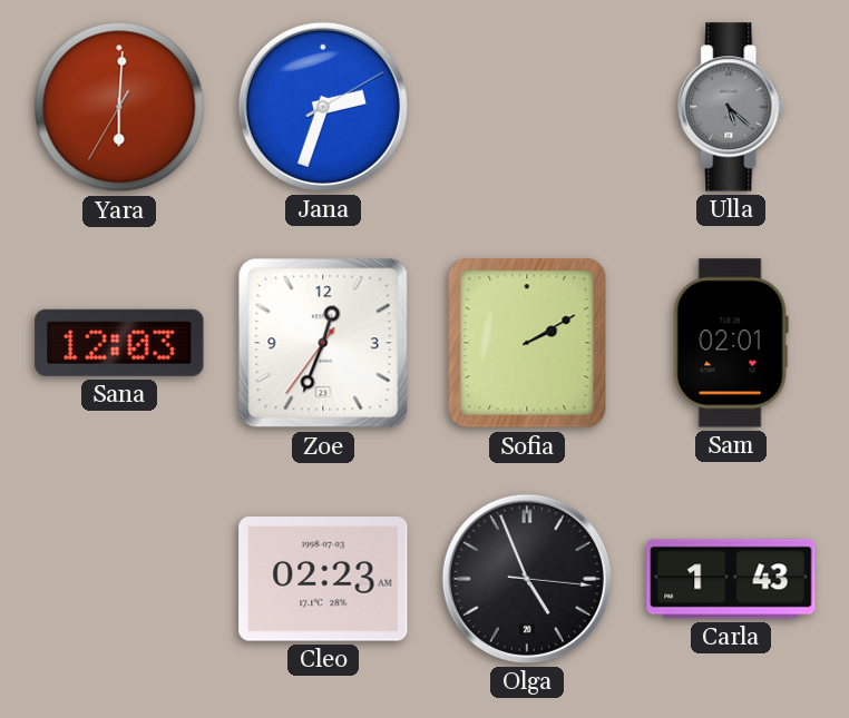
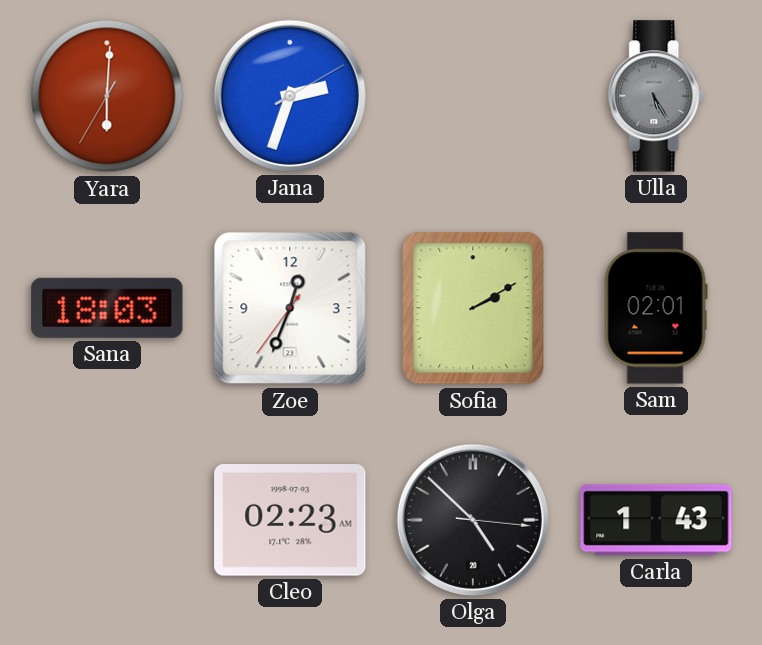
Ulla: 5:22 -> 5:25 (657, 96)
Sana: 12:03 -> 18:03 (107, 308)
Olga: 4:56 -> 4:52 (473, 520)
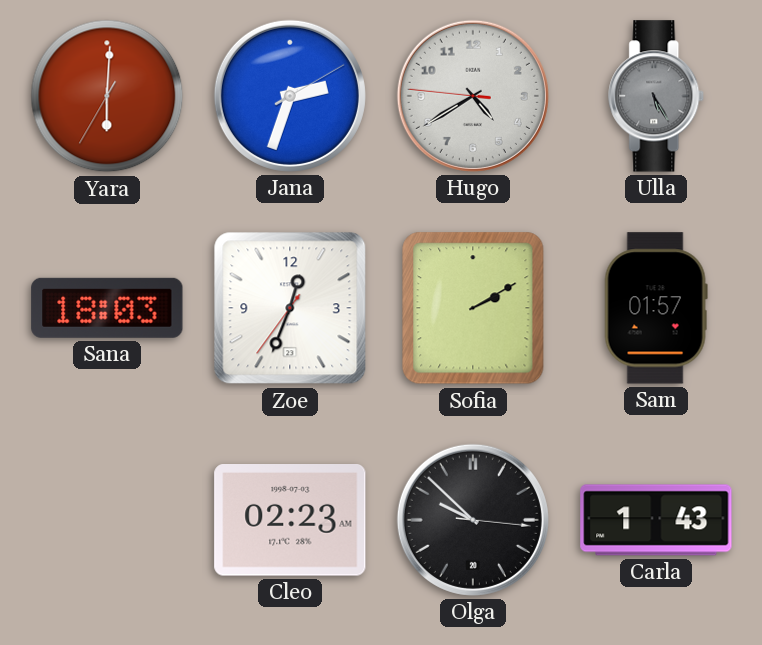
Hugo: none -> 4:39 (473, 96)
Sam: 02:01 -> 01:57 (656, 308)
Olga: 4:52 -> 9:52 (473, 520)
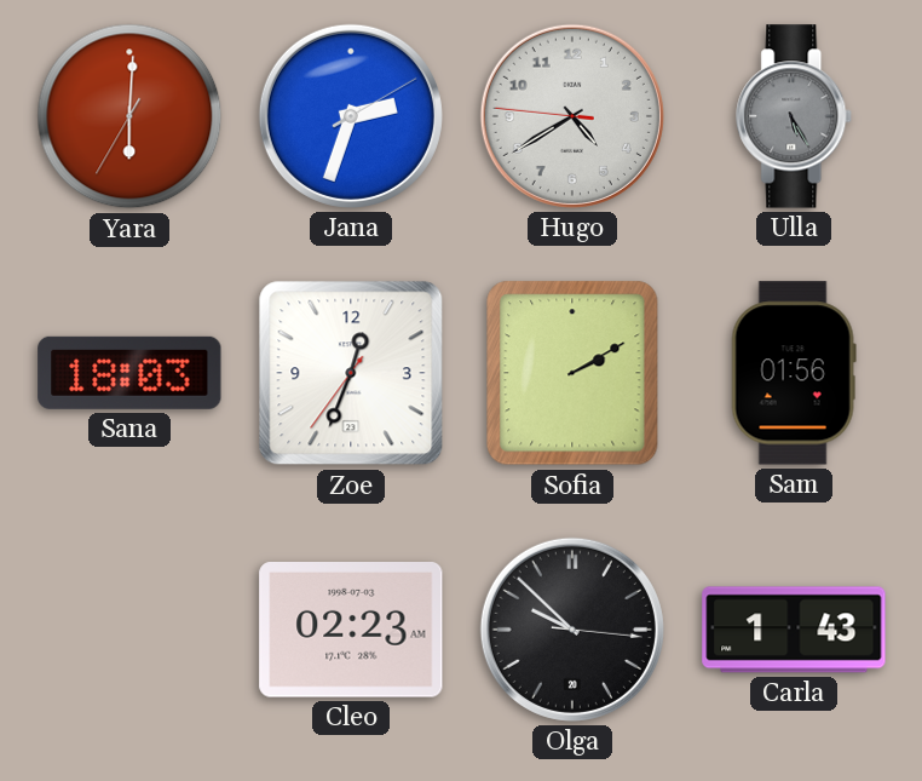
Sam: 01:57 -> 01:56 (794, 373)
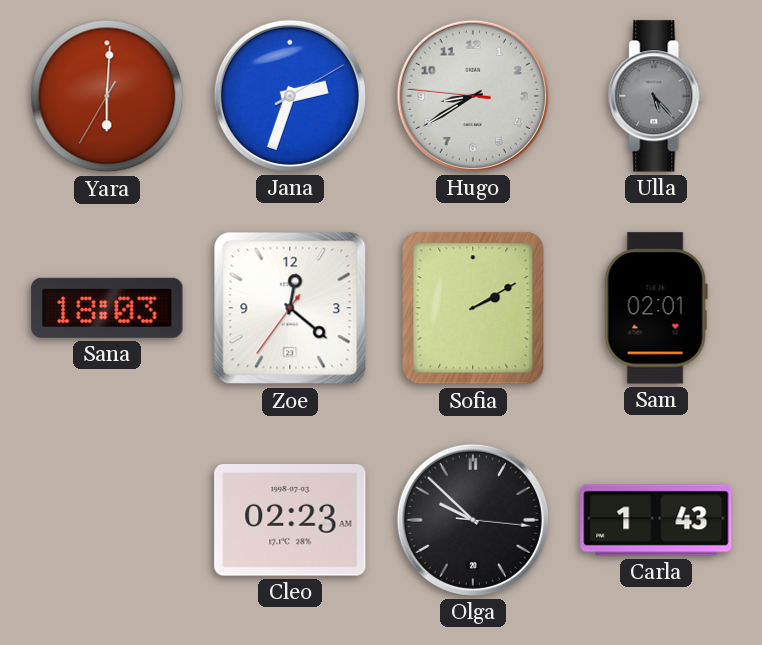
Hugo: 4:39 -> 8:39 (473, 96)
Ulla: 5:25 -> 5:23 (657, 96)
Zoe: 12:33 -> 12:21 (290, 308)
Sam: 01:56 -> 02:01 (656, 308)
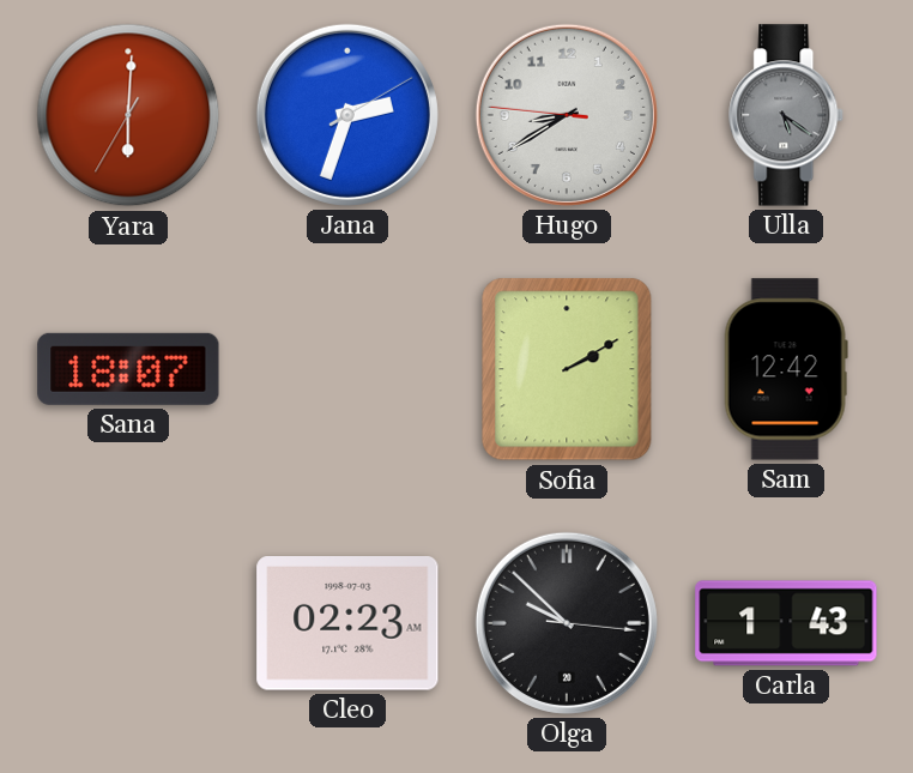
Ulla: 5:23 -> 5:21 (787, 115)
Sana: 18:03 -> 18:07 (128, 369)
Zoe: 12:21 -> none (290, 308)
Sam: 02:01 -> 12:42 (786, 369)
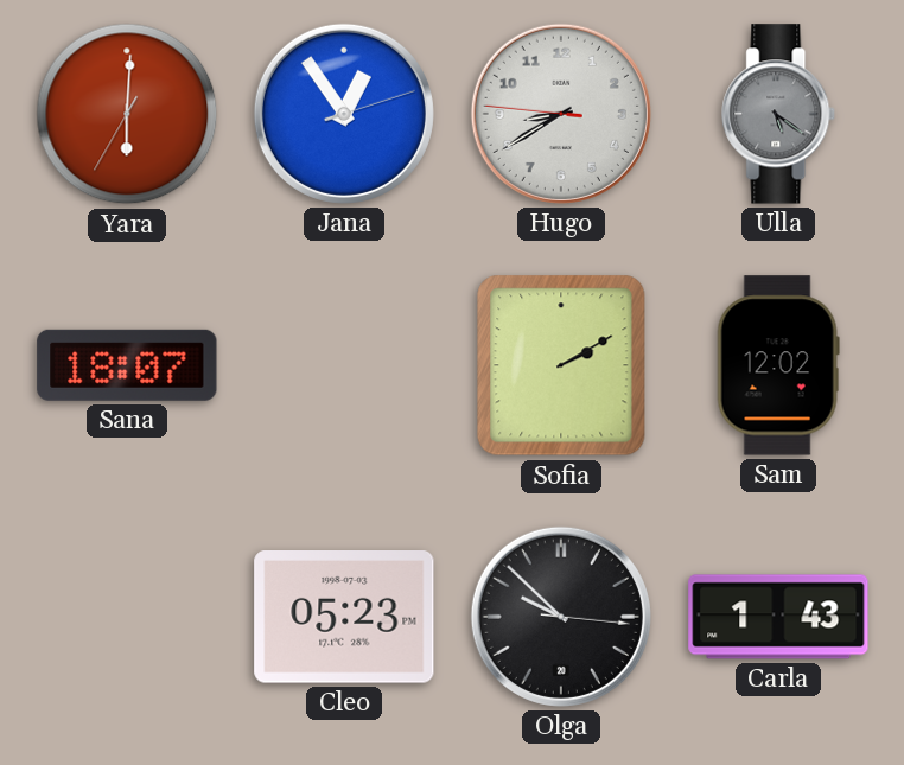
Jana: 2:33 -> 12:54 (344, 114)
Sam: 12:42 -> 12:02 (778, 365)
Cleo: 02:23 -> 05:23 (344, 618)
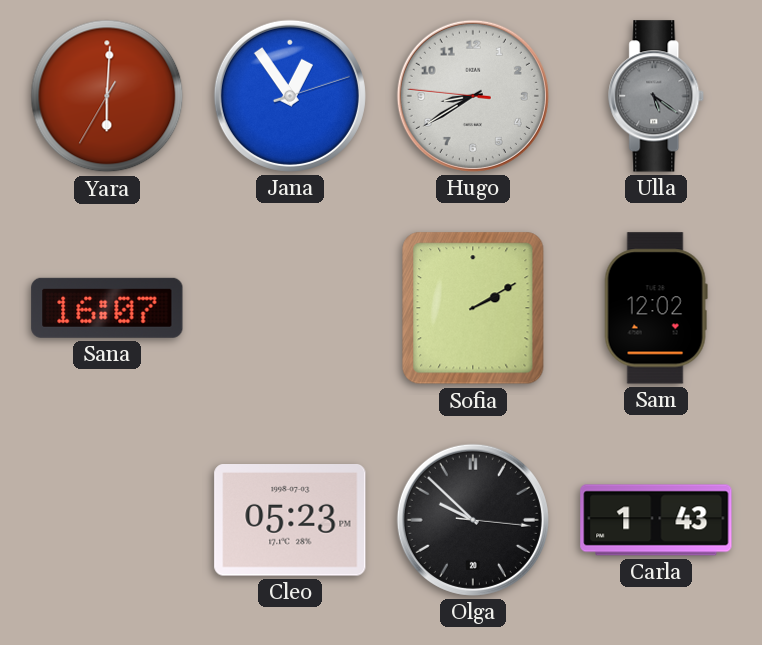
Sana: 18:07 -> 16:07 (107, 308)
